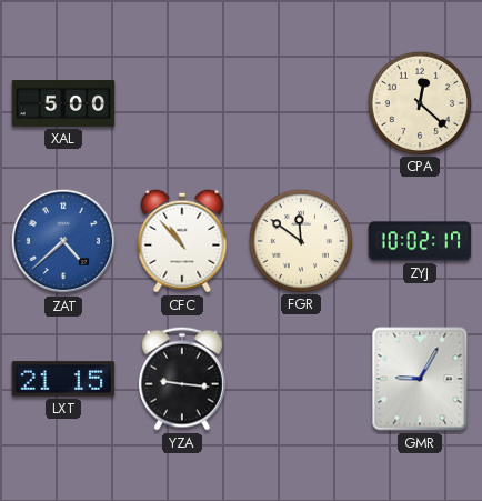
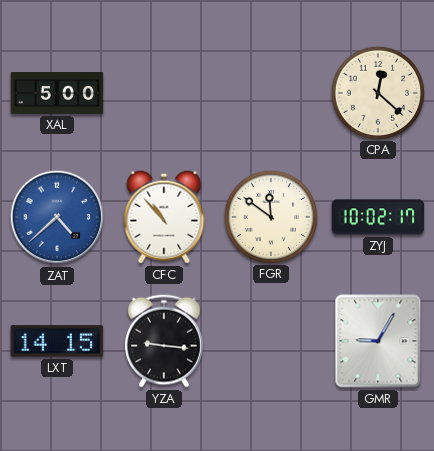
LXT: 21:15 -> 14:15 (57, 341)
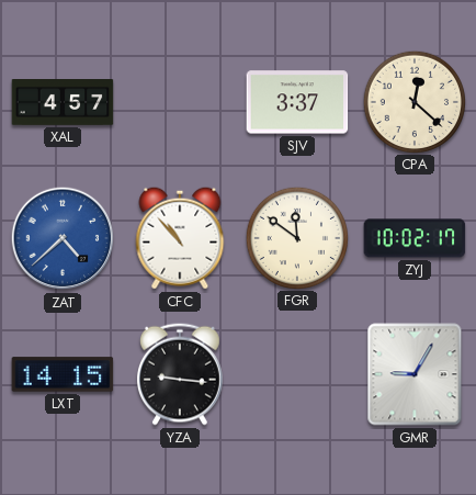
XAL: 5:00 -> 4:57 (63, 103)
SJV: none -> 3:37 (297, 102)
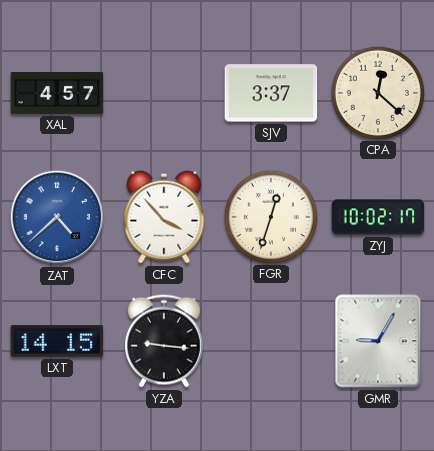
CFC: 10:53 -> 3:53 (164, 217)
FGR: 11:51 -> 12:33 (270, 216)
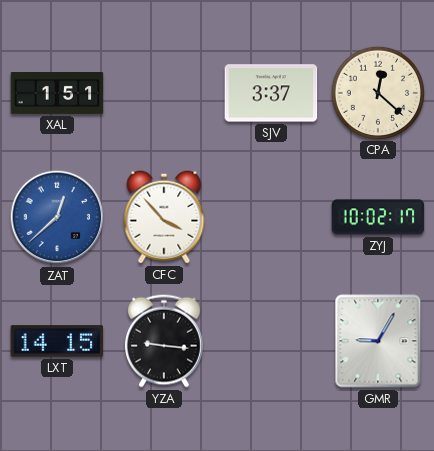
XAL: 4:57 -> 1:51 (57, 94)
ZAT: 4:38 -> 12:38 (57, 217)
FGR: 12:33 -> none (270, 216)
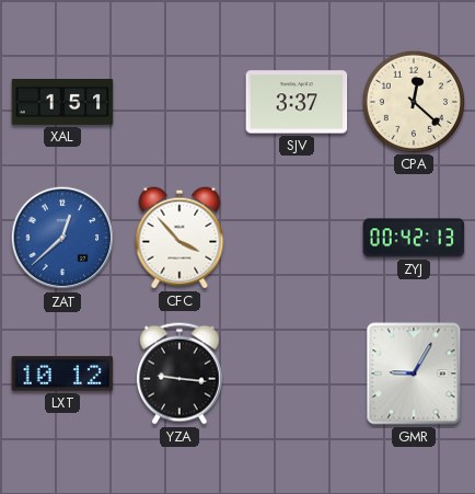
ZYJ: 10:02 -> 00:42 (414, 238)
LXT: 14:15 -> 10:12 (62, 374)
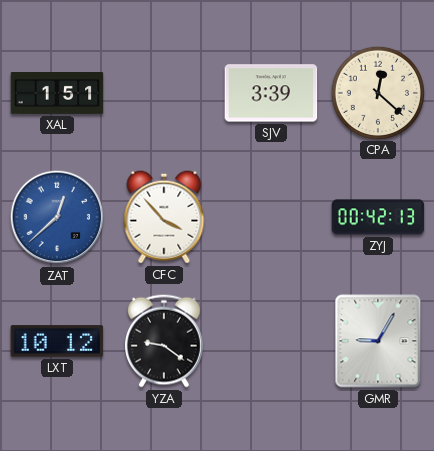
SJV: 3:37 -> 3:39 (271, 93)
YZA: 9:16 -> 9:21 (164, 341)
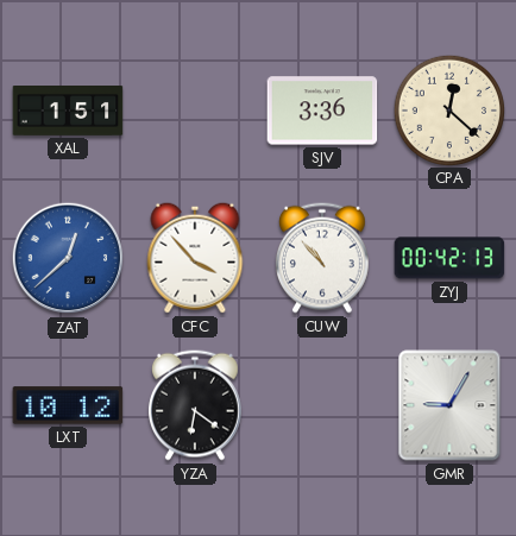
SJV: 3:39 -> 3:36 (322, 111)
CUW: none -> 10:53 (322, 258)
YZA: 9:21 -> 6:21 (195, 405)
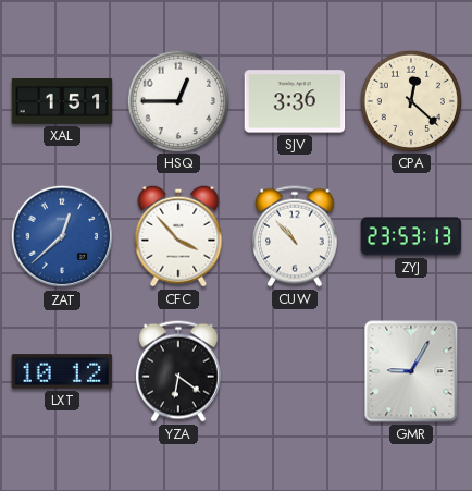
HSQ: none -> 12:45 (177, 100)
ZYJ: 00:42 -> 23:53 (411, 236)
